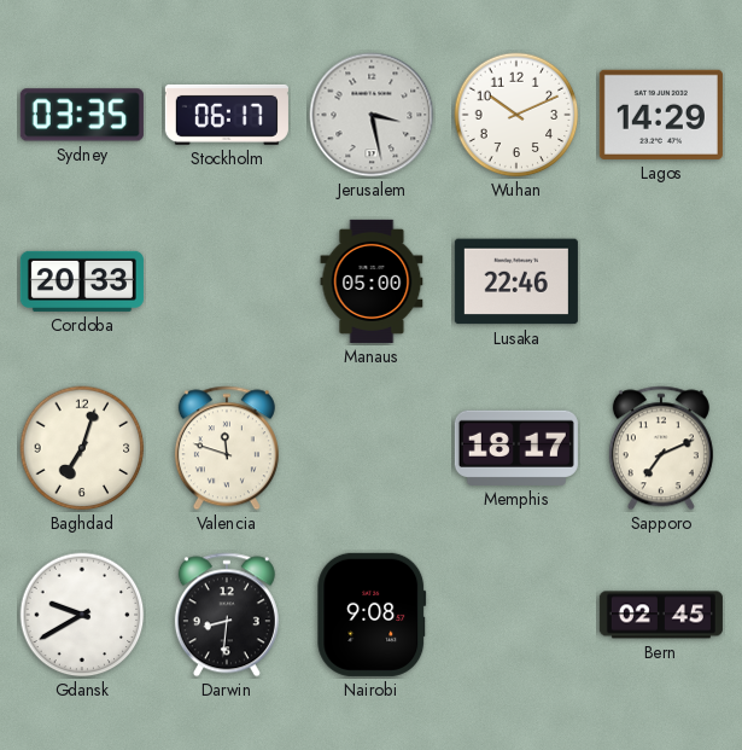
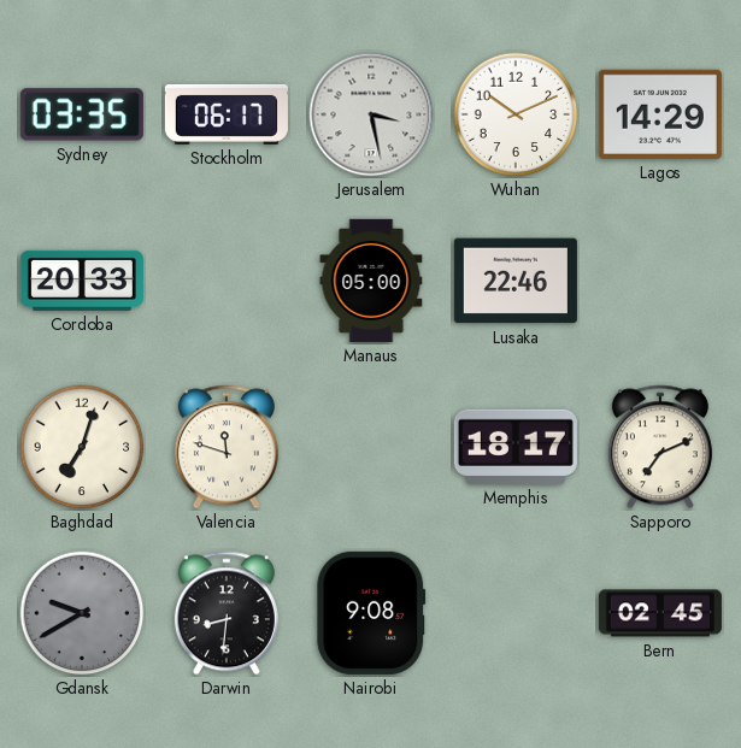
Gdansk dial: white -> grey (82, 613)
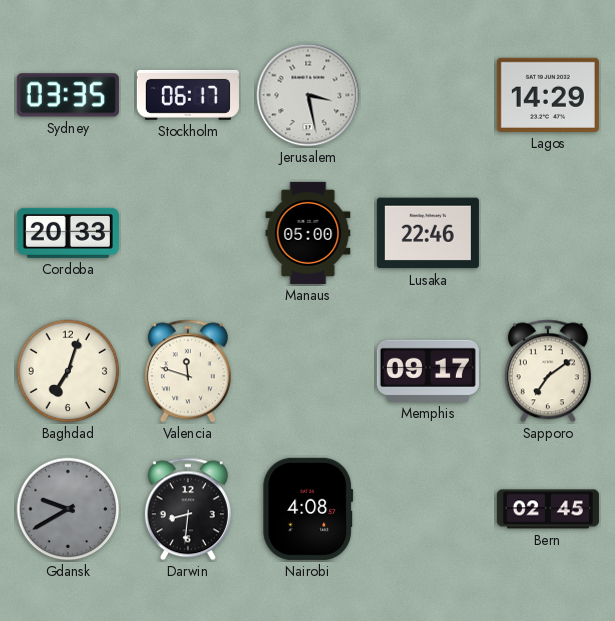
Wuhan: 10:11 -> none (516, 114)
Memphis: 18:17 -> 09:17 (428, 371)
Sapporo: 7:11 -> 7:09 (548, 371)
Nairobi: 9:08 -> 4:08 (308, 509)
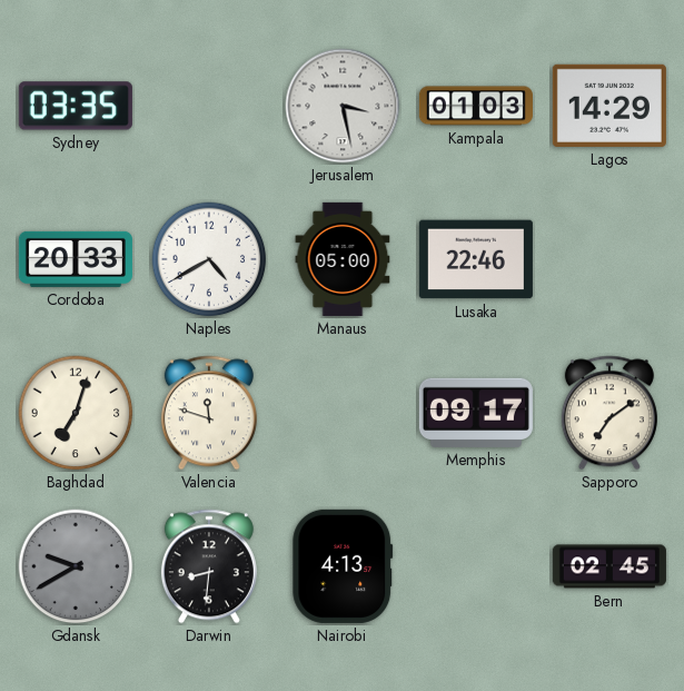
Stockholm: 06:17 -> none (188, 95)
Kampala: none -> 01:03 (476, 106)
Naples: none -> 4:40 (209, 259)
Nairobi: 4:08 -> 4:13 (343, 566)
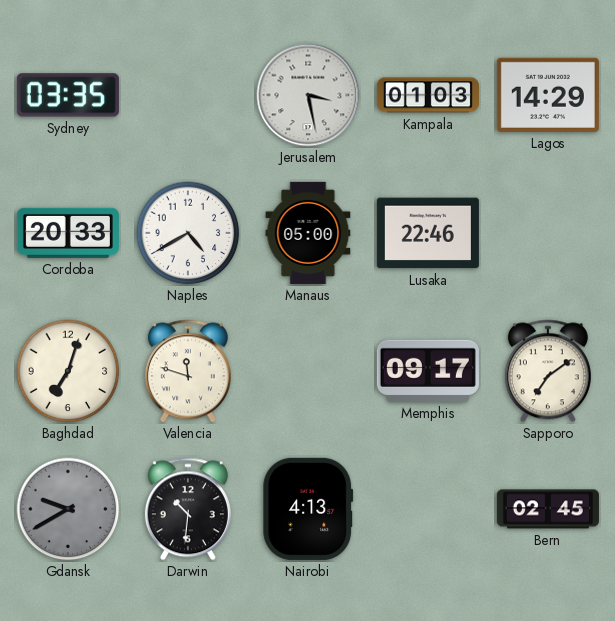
Darwin: 8:31 -> 10:31 (188, 509)
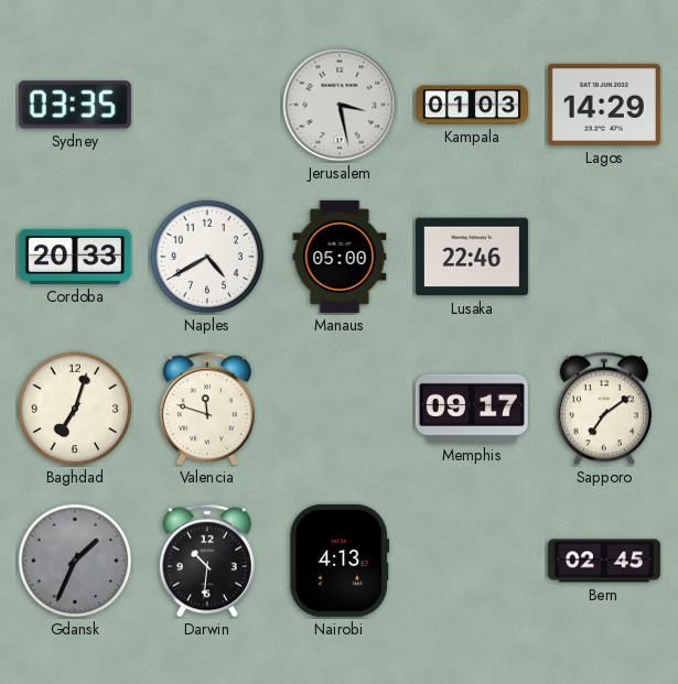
Gdansk: 9:40 -> 1:34 (75, 561)
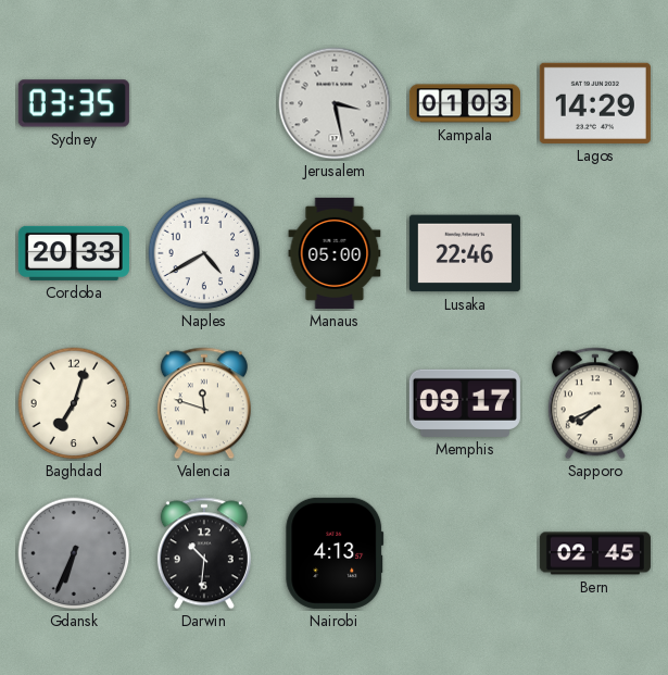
Sapporo: 7:09 -> 7:41 (595, 403)
Gdansk: 1:34 -> 6:34 (74, 553)
